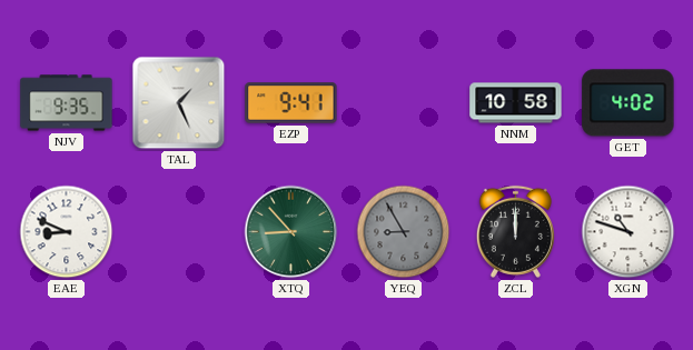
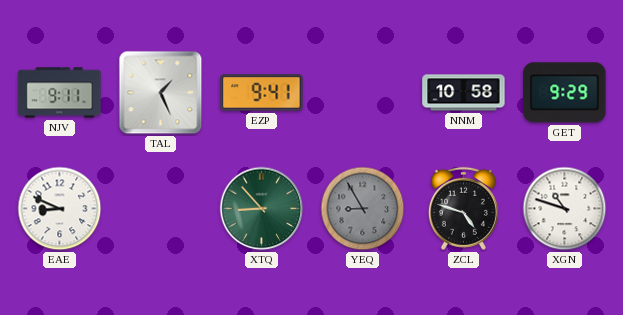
NJV: 9:35 -> 9:11 (60, 93)
GET: 4:02 -> 9:29 (565, 93)
ZCL: 12:00 -> 4:48 (463, 208)
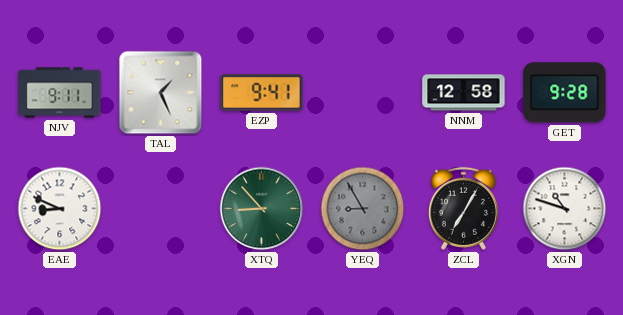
NNM: 10:58 -> 12:58 (464, 93)
GET: 9:29 -> 9:28 (565, 93)
ZCL: 4:48 -> 7:05 (463, 208)
